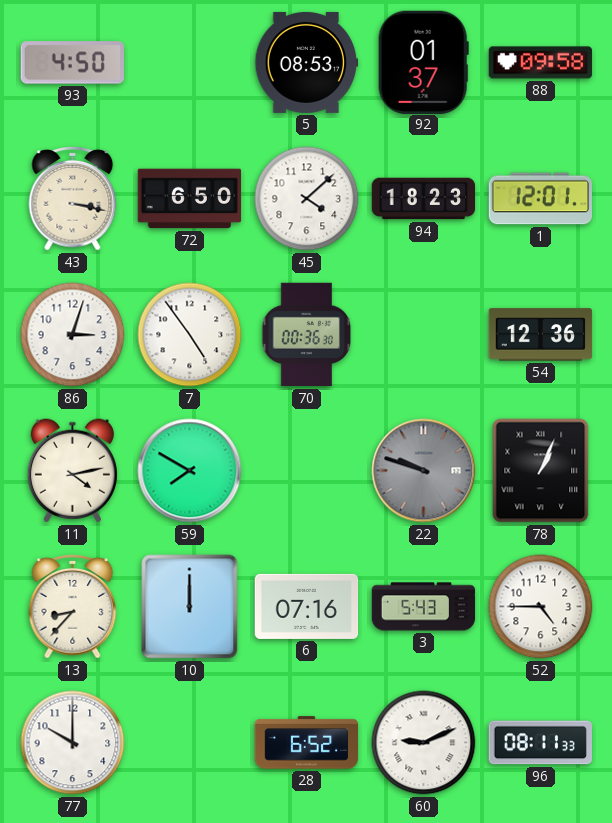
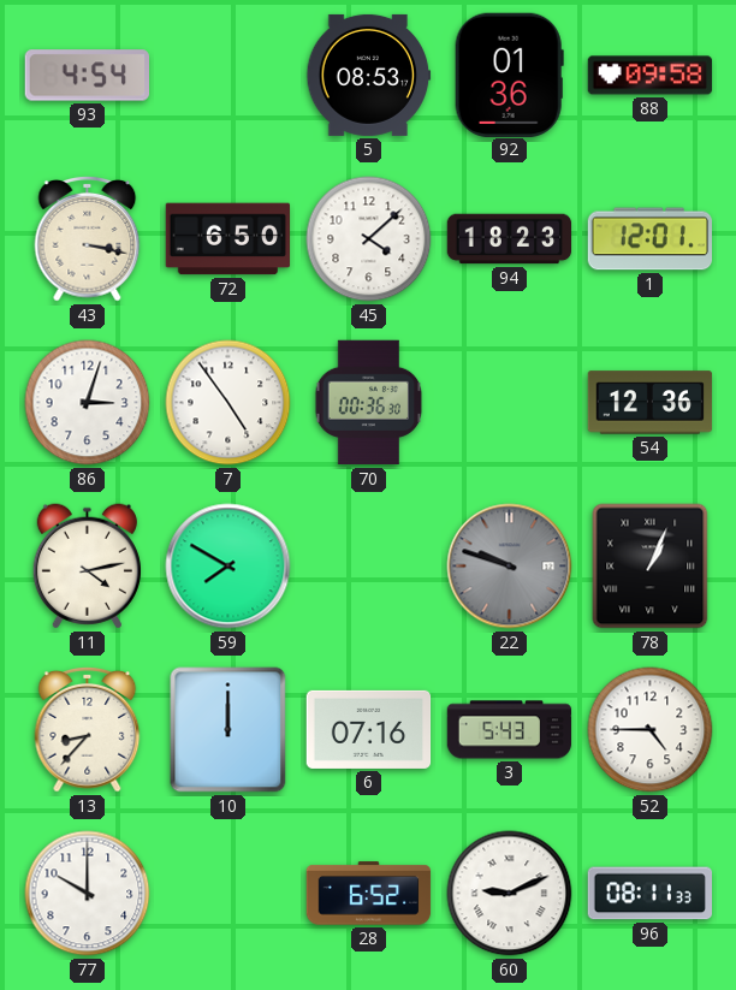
93: 4:50 -> 4:54 (87, 76)
92: 01:37 -> 01:36 (509, 75)
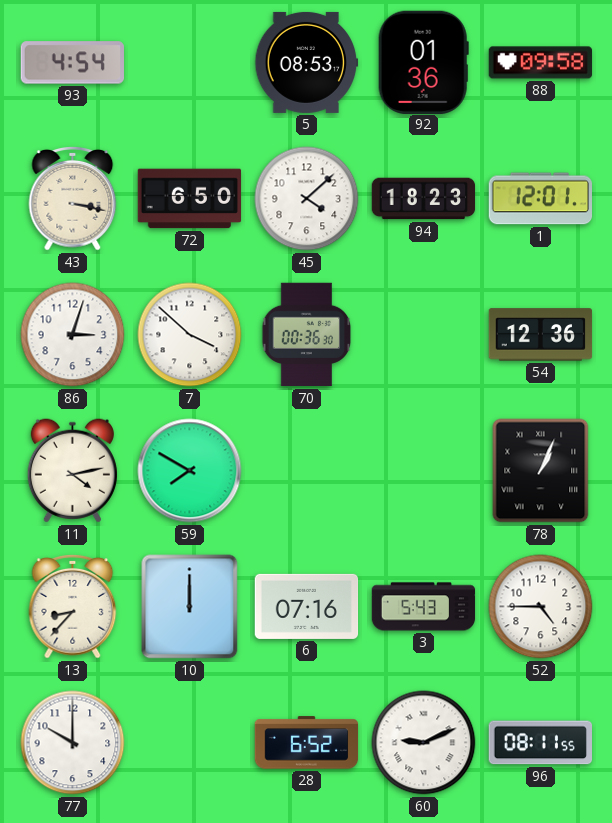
7: 4:54 -> 3:52 (190, 335)
22: 9:48 -> none (510, 567)
96: 08:11:33 -> 08:11:55 (540, 743)
